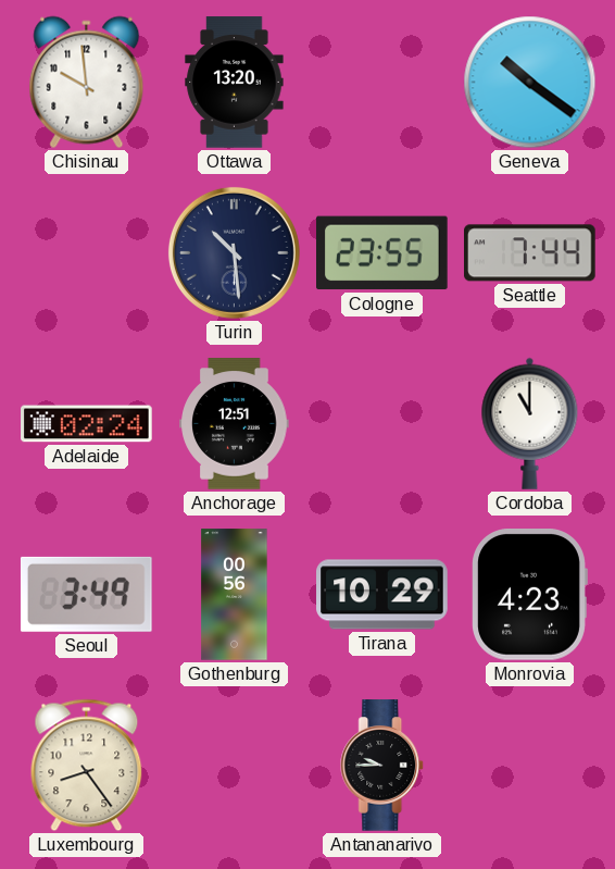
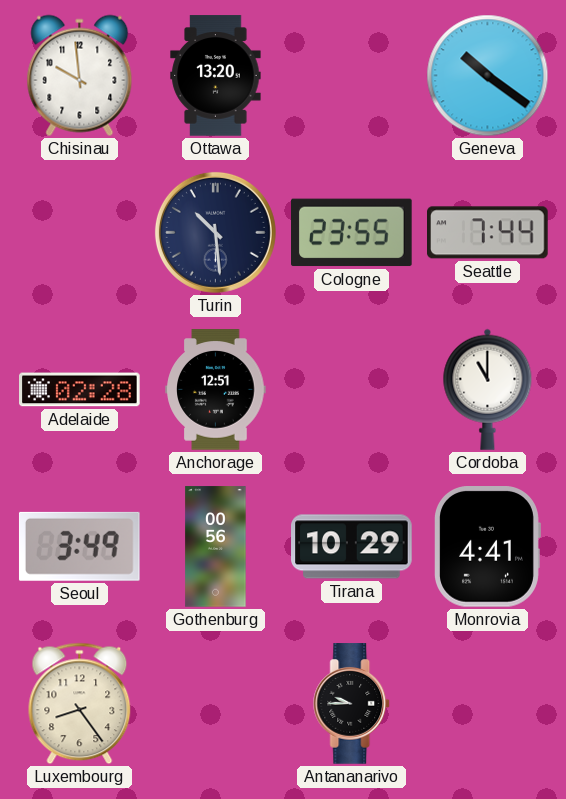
Adelaide: 02:24 -> 02:28 (80, 390)
Monrovia: 4:23 -> 4:41 (488, 547)
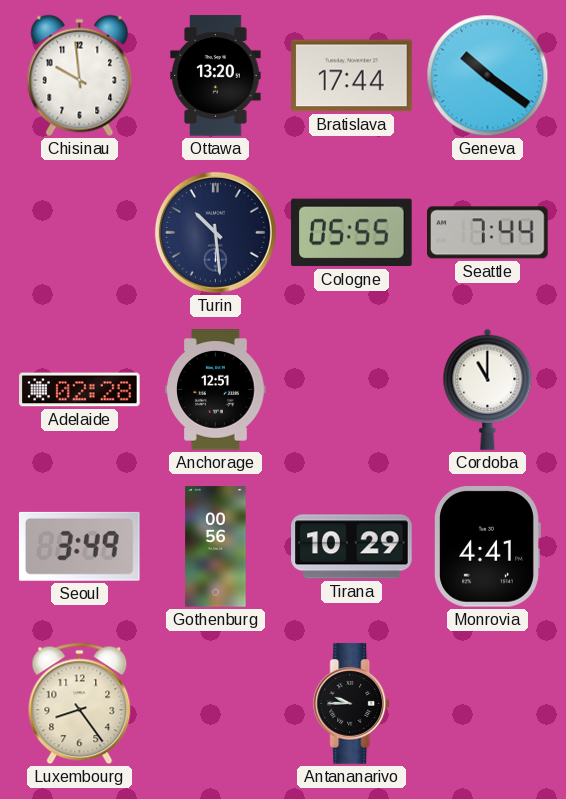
Bratislava: none -> 17:44 (352, 76)
Cologne: 23:55 -> 05:55 (352, 233)
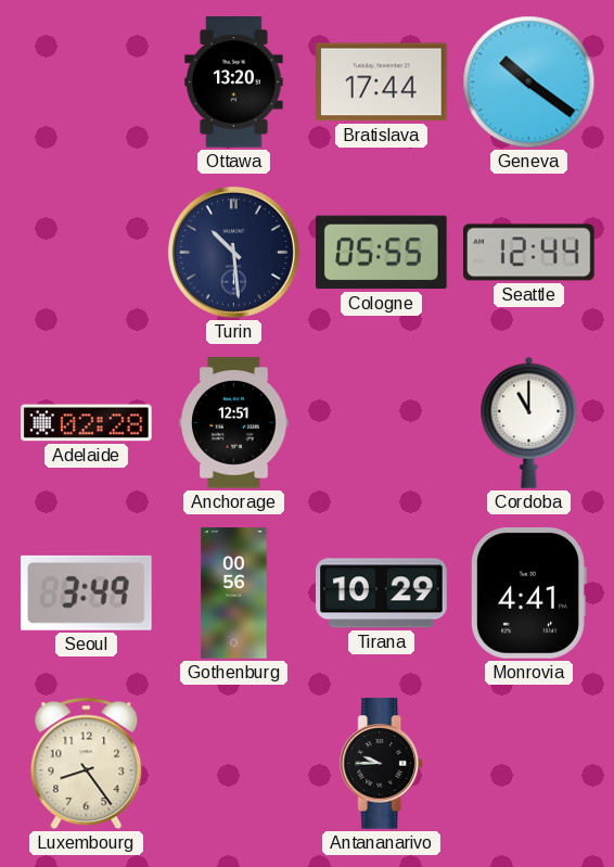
Chisinau: 9:59 -> none (80, 76)
Seattle: 7:44 -> 12:44 (529, 253)
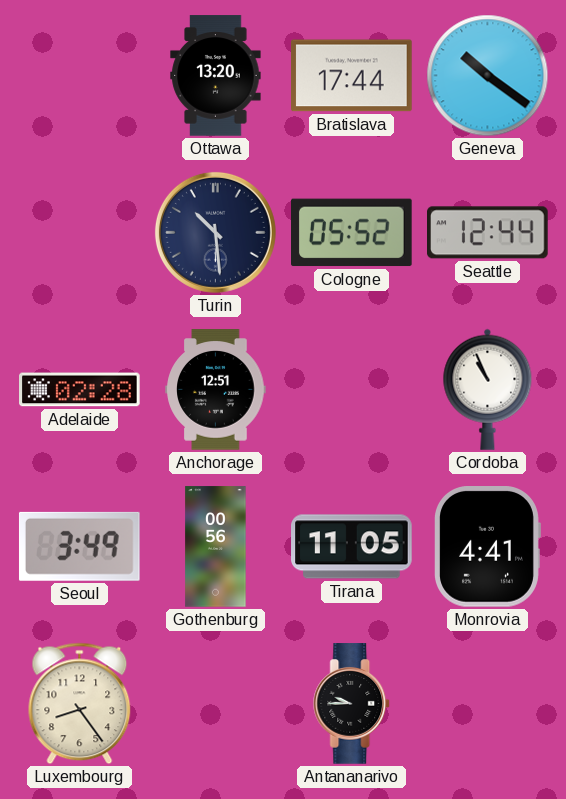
Cologne: 05:55 -> 05:52 (352, 233)
Cordoba: 11:00 -> 10:56 (488, 389)
Tirana: 10:29 -> 11:05 (352, 547)
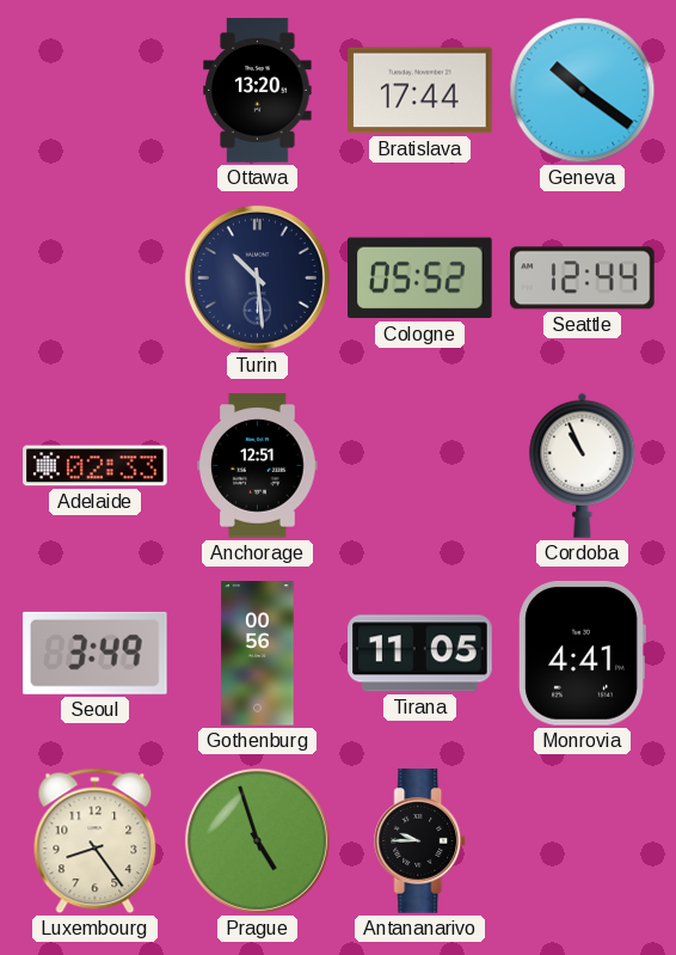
Adelaide: 02:28 -> 02:33 (96, 466)
Prague: none -> 4:57 (257, 840)
